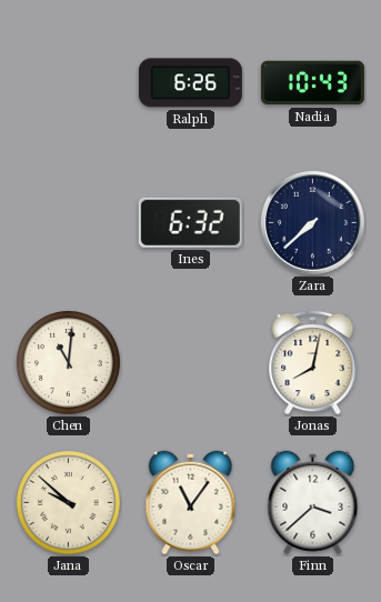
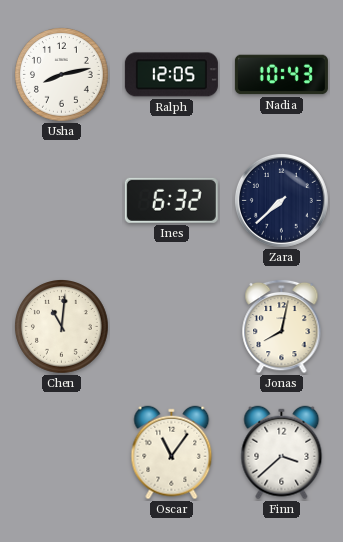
Usha: none -> 8:13 (62, 75)
Ralph: 6:26 -> 12:05 (171, 75)
Jana: 9:52 -> none (69, 503)
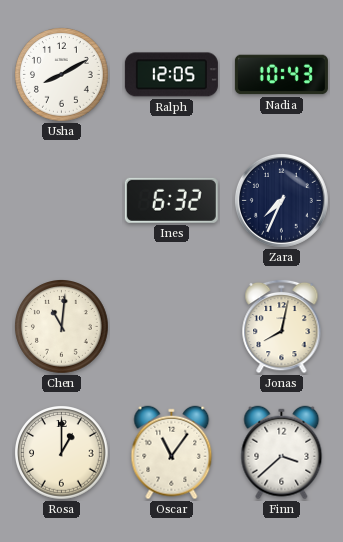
Usha: 8:13 -> 8:10 (62, 75)
Zara: 7:38 -> 7:34 (281, 200)
Rosa: none -> 1:00 (62, 453)
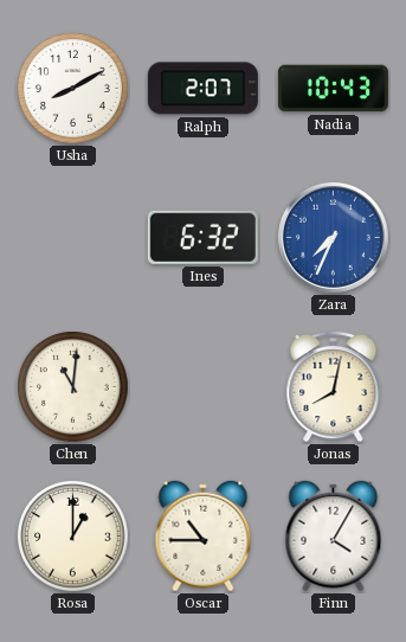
Ralph: 12:05 -> 2:07 (202, 89)
Zara dial: navy -> blue (333, 237)
Oscar: 11:06 -> 10:45 (204, 537)
Finn: 3:38 -> 4:05 (334, 537)
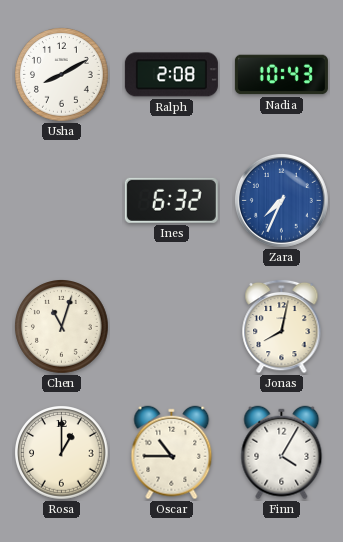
Ralph: 2:07 -> 2:08 (171, 75)
Chen: 11:01 -> 11:03 (62, 327)
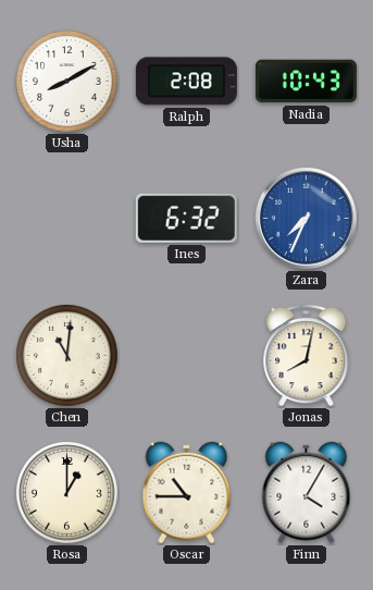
Chen: 11:03 -> 11:01 (67, 356)
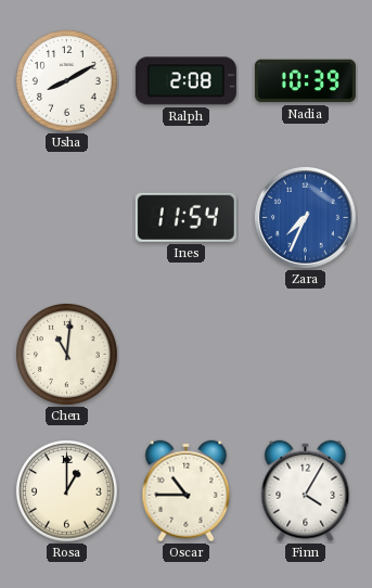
Nadia: 10:43 -> 10:39 (305, 81)
Ines: 6:32 -> 11:54 (185, 217)
Jonas: 8:02 -> none (307, 355)
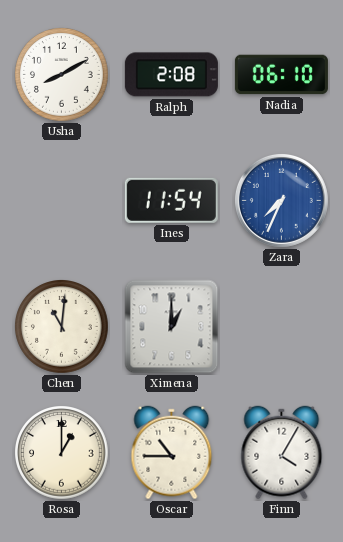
Nadia: 10:39 -> 06:10 (281, 75)
Ximena: none -> 1:00 (172, 327)
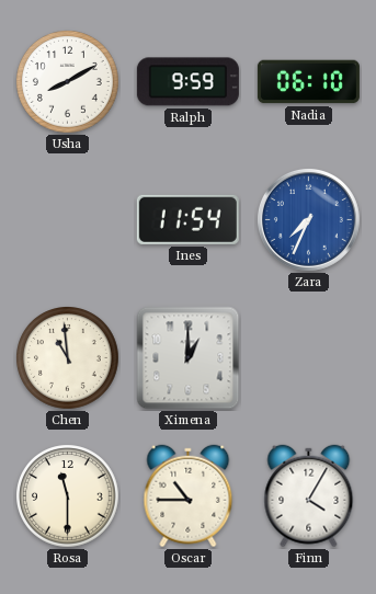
Ralph: 2:08 -> 9:59 (187, 82)
Chen: 11:01 -> 10:59 (68, 358)
Rosa: 1:00 -> 11:30 (68, 496)
